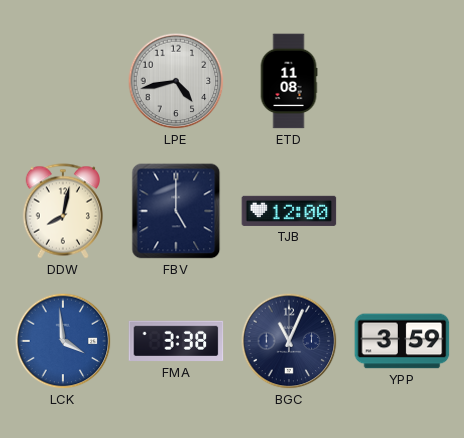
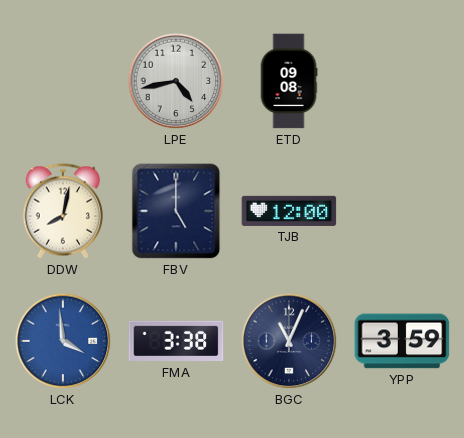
ETD: 11:08 -> 09:08 (289, 81)
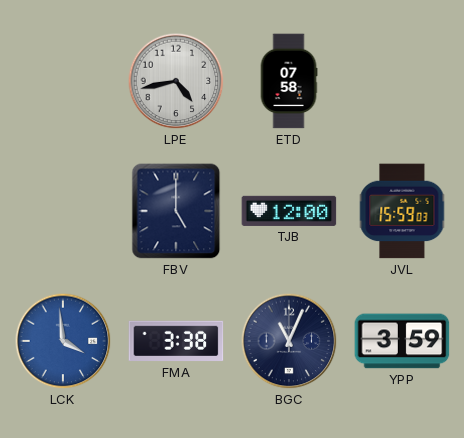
ETD: 09:08 -> 07:58 (289, 81)
DDW: 8:02 -> none (62, 211)
JVL: none -> 15:59 (402, 211)
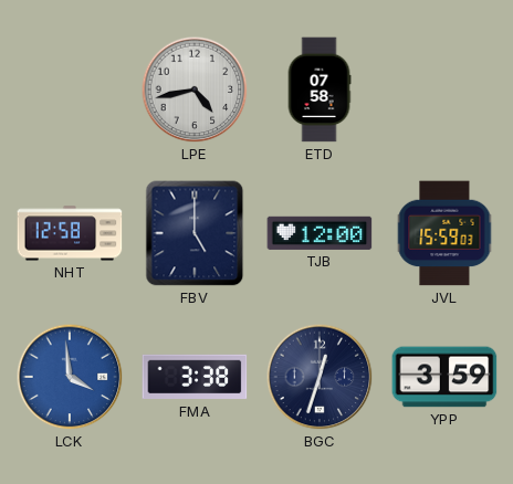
NHT: none -> 12:58 (70, 233)
BGC: 11:04 -> 12:33 (320, 377)
